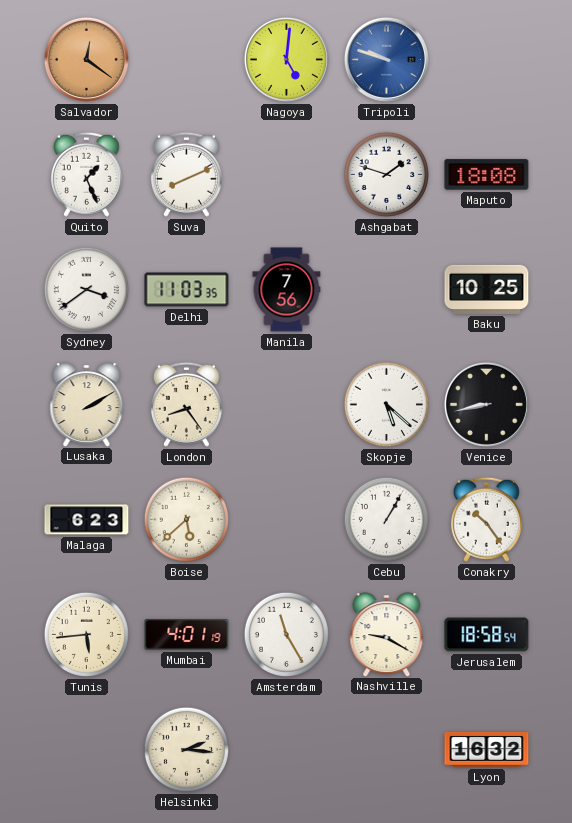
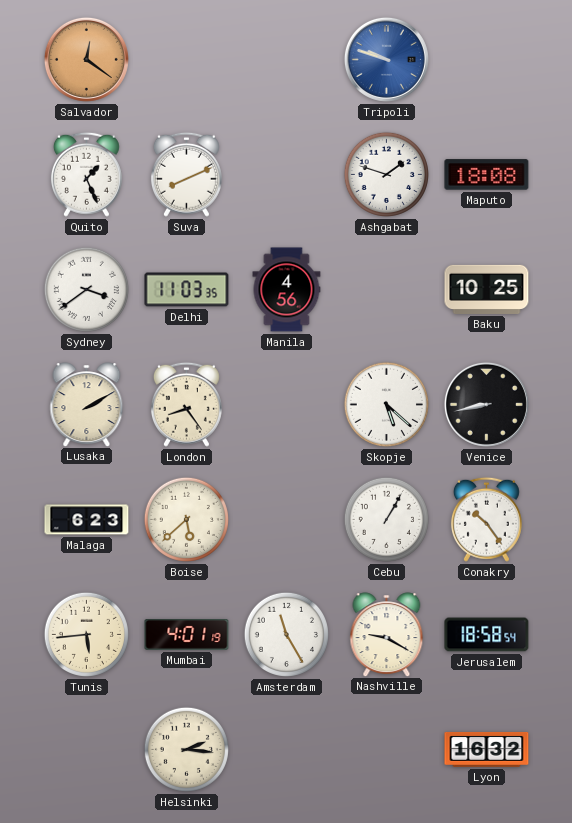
Nagoya: 5:01 -> none (286, 59)
Manila: 7:56 -> 4:56 (287, 290)
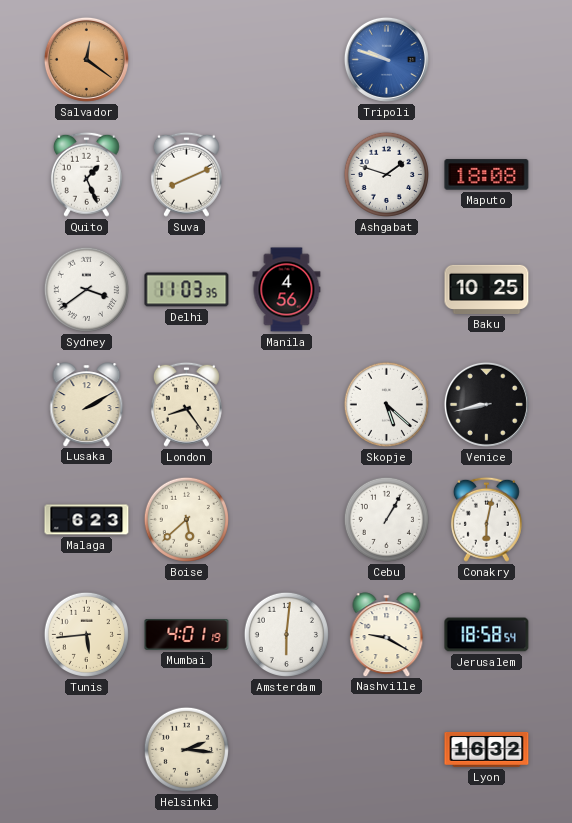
Conakry: 10:24 -> 6:02 (486, 519)
Amsterdam: 11:25 -> 6:01 (286, 634)
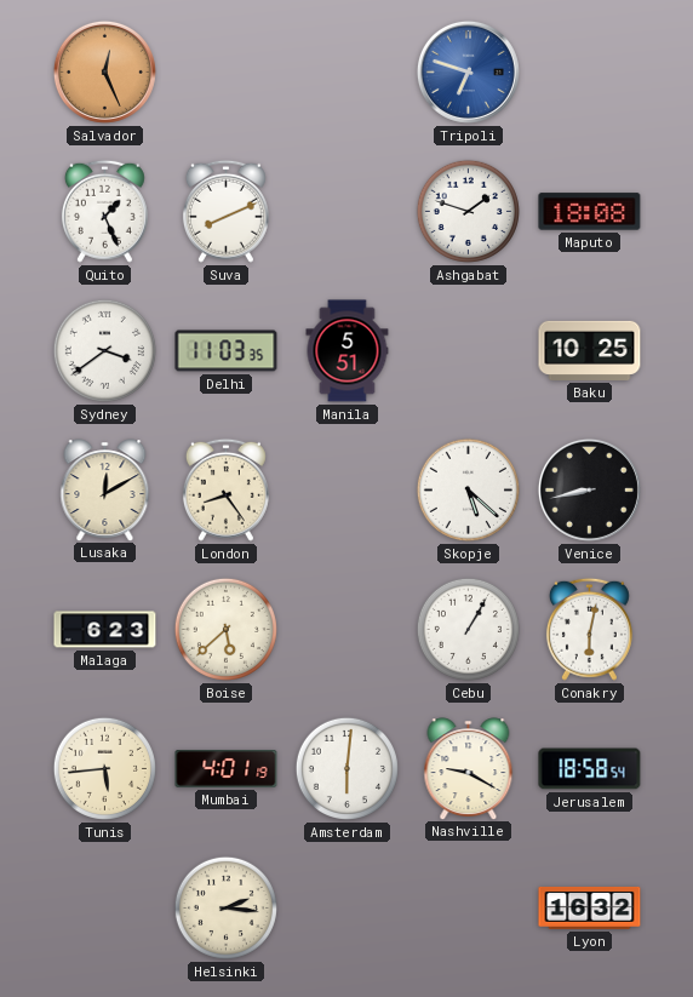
Salvador: 12:21 -> 12:26 (104, 71)
Tripoli: 9:48 -> 6:48 (468, 71)
Manila: 4:56 -> 5:51 (348, 351)
Lusaka: 2:10 -> 12:10 (105, 489)
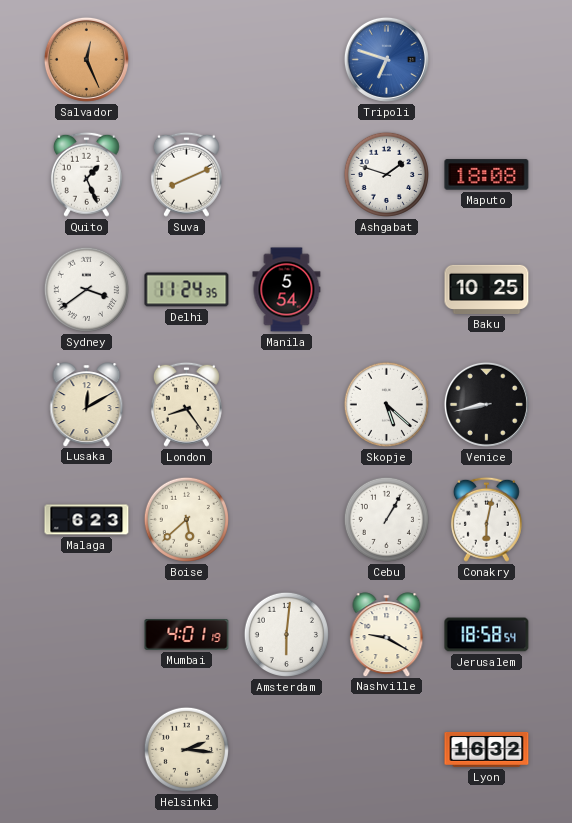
Delhi: 11:03 -> 11:24 (187, 290)
Manila: 5:51 -> 5:54 (287, 290)
Tunis: 5:44 -> none (104, 768)
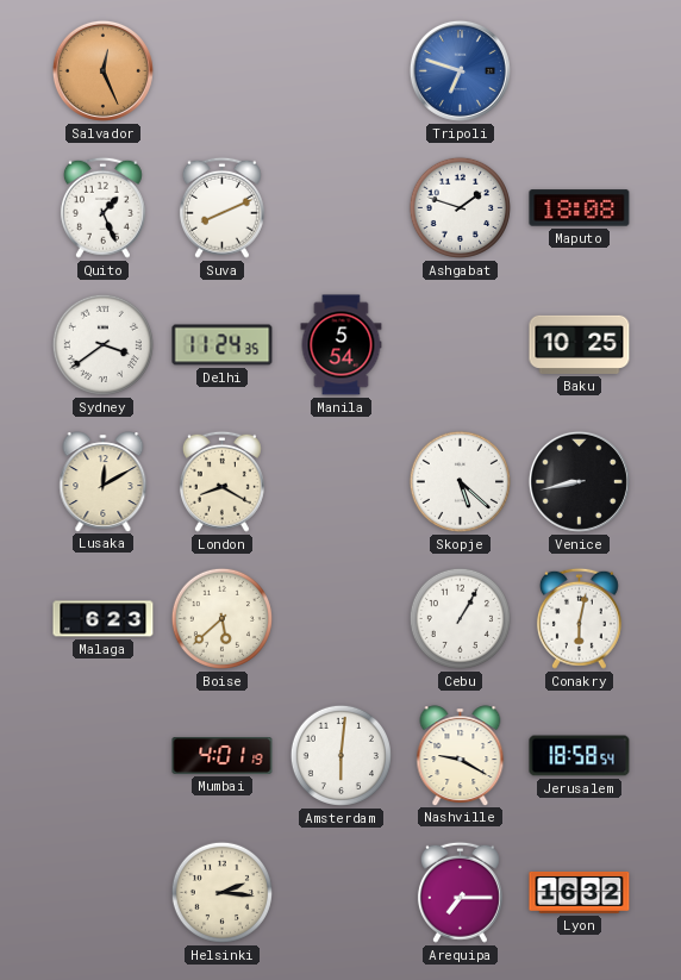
London: 8:24 -> 8:20 (221, 481)
Arequipa: none -> 7:15 (460, 892)
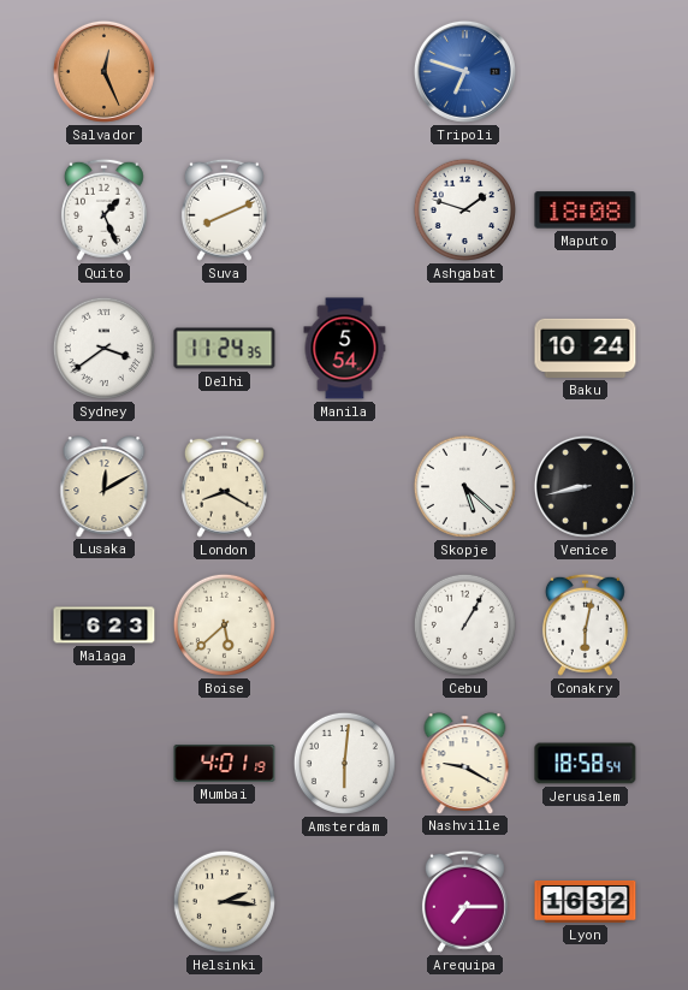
Baku: 10:25 -> 10:24 (586, 348)
